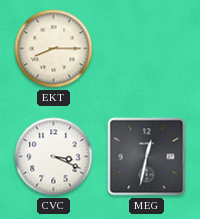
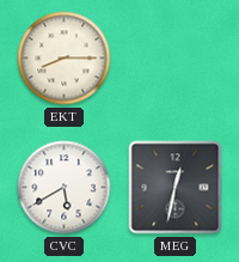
CVC: 3:19 -> 5:40 (65, 188)
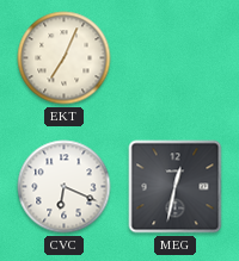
EKT: 8:15 -> 7:04 (65, 58)
CVC: 5:40 -> 6:19 (65, 187)
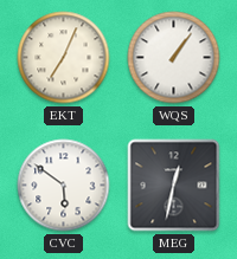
WQS: none -> 1:06 (174, 58)
CVC: 6:19 -> 5:51 (64, 186)
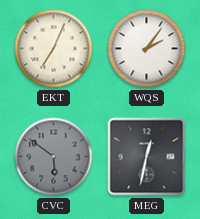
WQS: 1:06 -> 2:06 (147, 49)
CVC dial: white -> grey (54, 157)
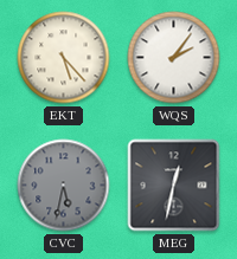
EKT: 7:04 -> 5:23 (64, 58)
CVC: 5:51 -> 5:32 (64, 186)
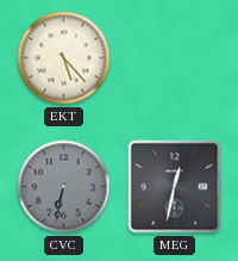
WQS: 2:06 -> none (174, 58)
CVC: 5:32 -> 6:32 (64, 187)
